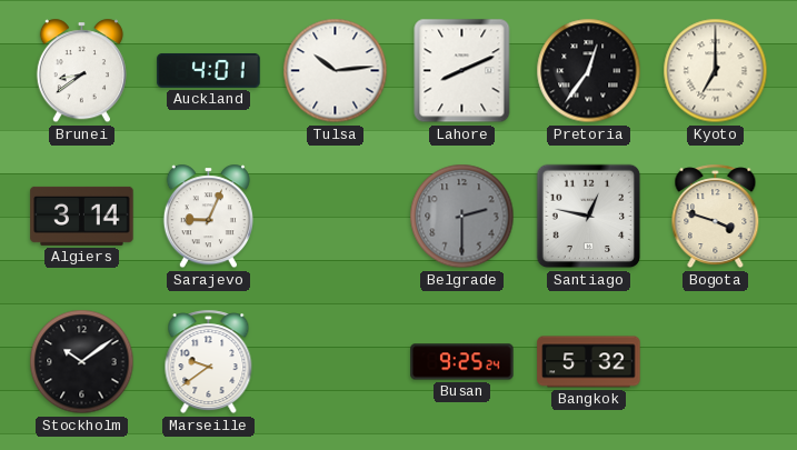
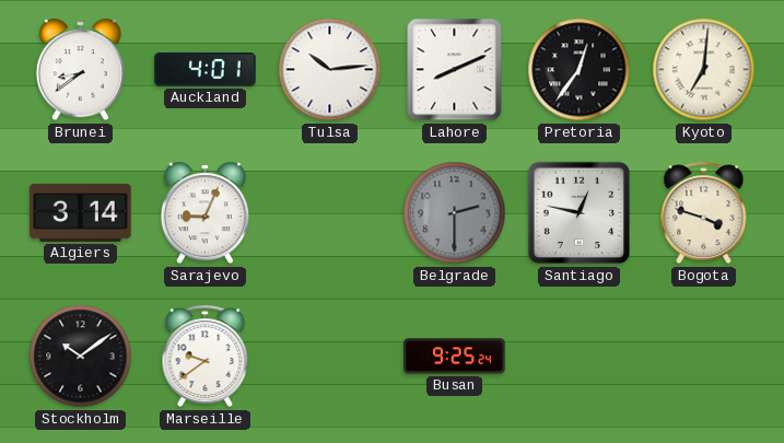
Kyoto: 7:00 -> 7:01 (704, 70)
Bangkok: 5:32 -> none (589, 362)
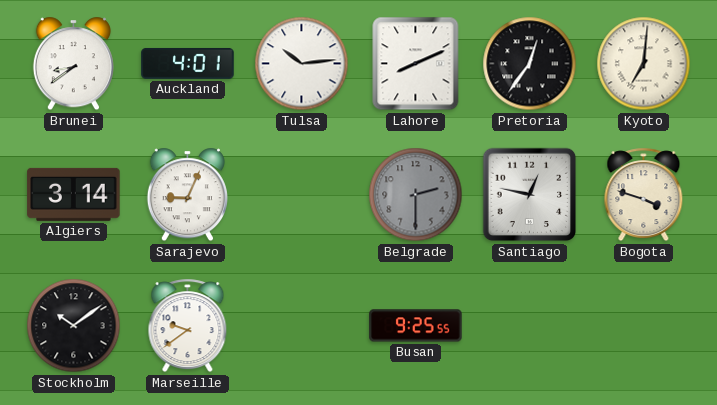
Busan: 9:25:24 -> 9:25:55 (416, 326)
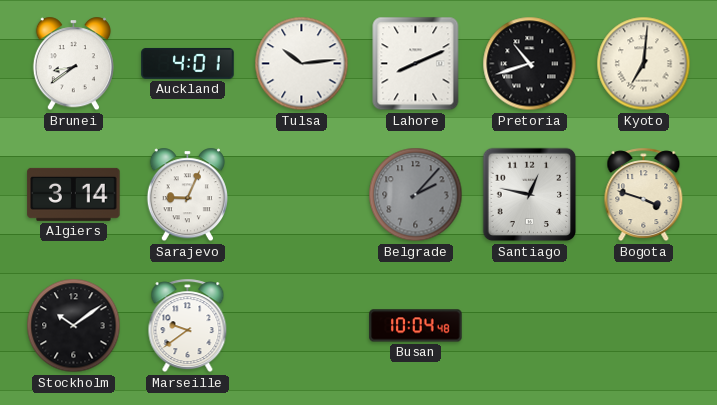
Pretoria: 12:36 -> 10:42 (530, 64)
Belgrade: 2:30 -> 2:07 (416, 195)
Busan: 9:25 -> 10:04 (416, 326)
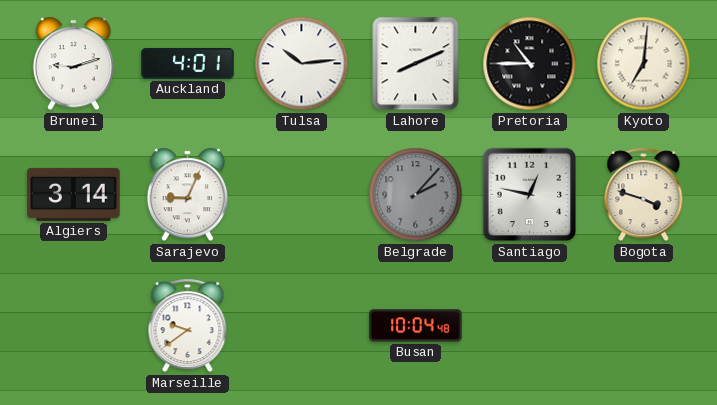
Brunei: 8:39 -> 9:12 (73, 64)
Pretoria: 10:42 -> 10:45 (530, 64)
Stockholm: 10:09 -> none (74, 326)
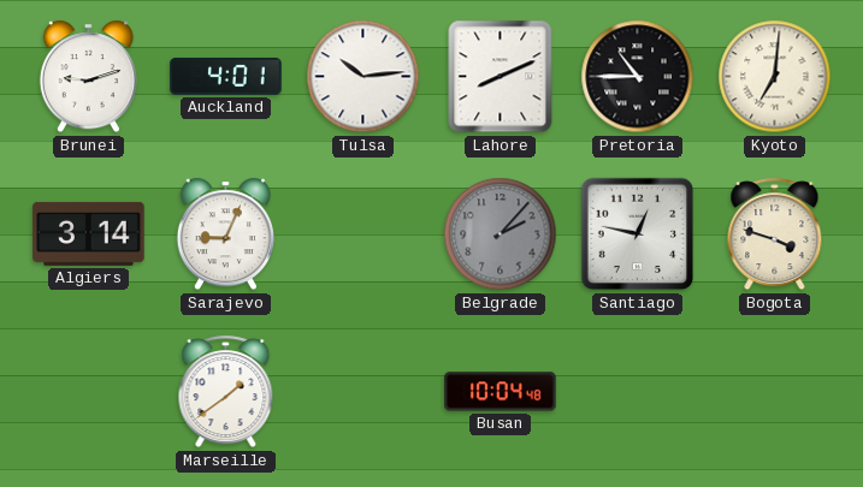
Marseille: 9:39 -> 1:39 (226, 392)
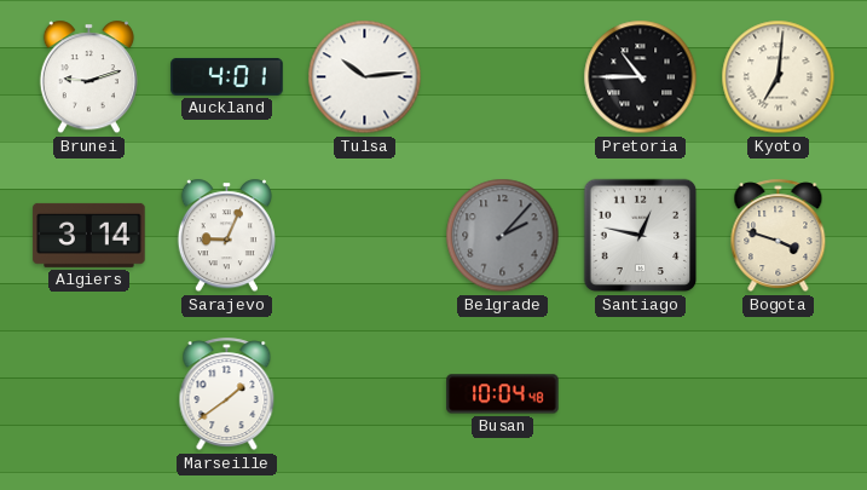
Lahore: 8:11 -> none (501, 77)
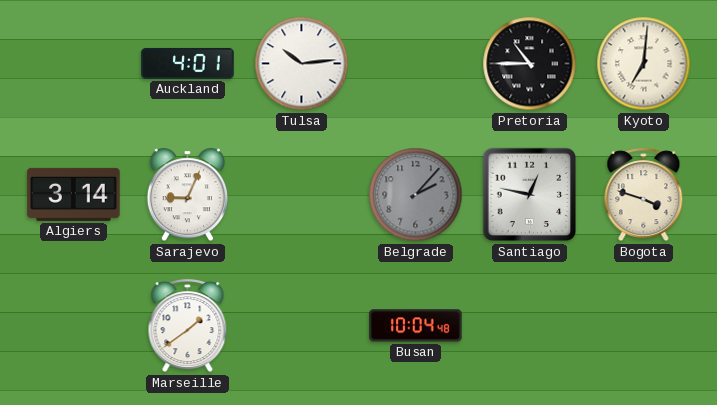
Brunei: 9:12 -> none (88, 77)
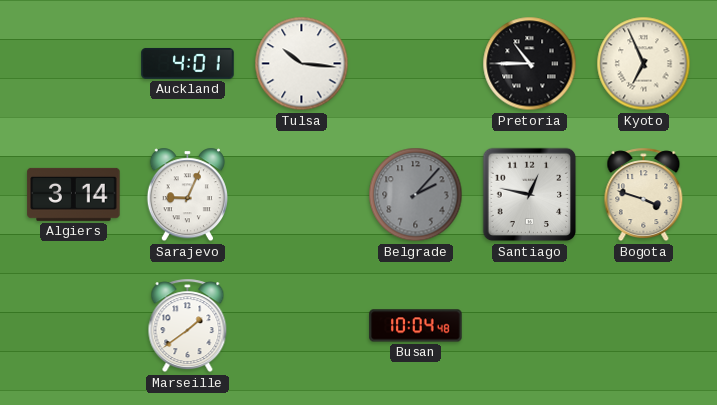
Tulsa: 10:14 -> 10:16 (302, 64)
Kyoto: 7:01 -> 6:56 (644, 64)
